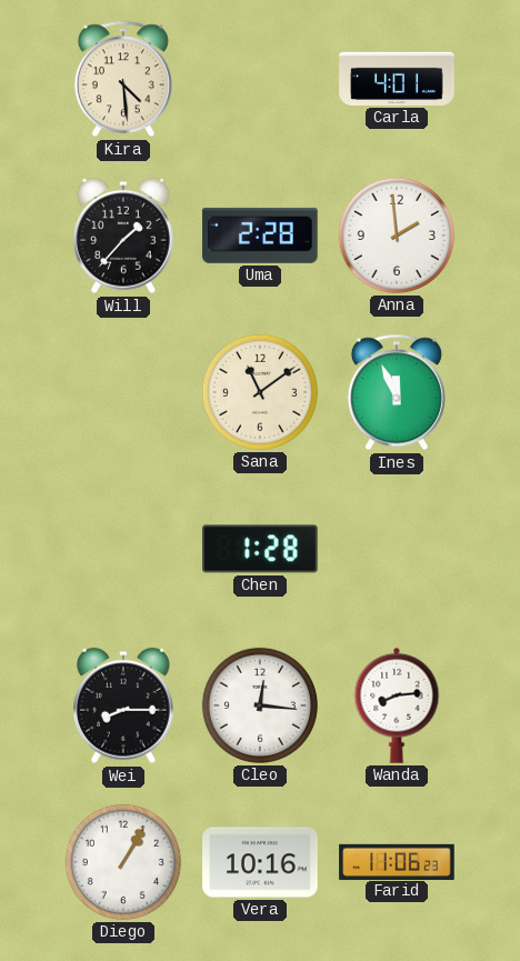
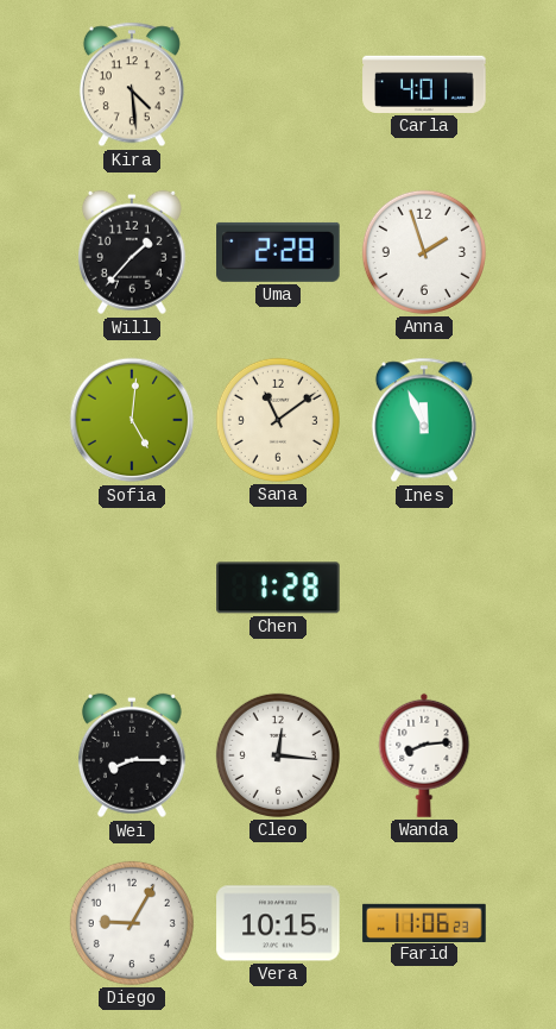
Anna: 1:59 -> 1:57 (424, 252)
Sofia: none -> 5:01 (132, 420)
Diego: 1:05 -> 9:05 (132, 923)
Vera: 10:16 -> 10:15 (278, 923)
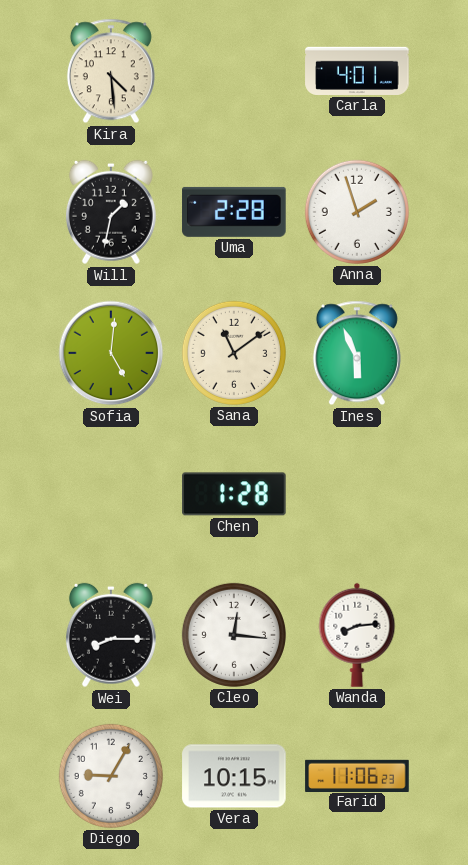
Will: 1:37 -> 1:32 (111, 212)
Ines: 11:56 -> 5:56 (357, 353)
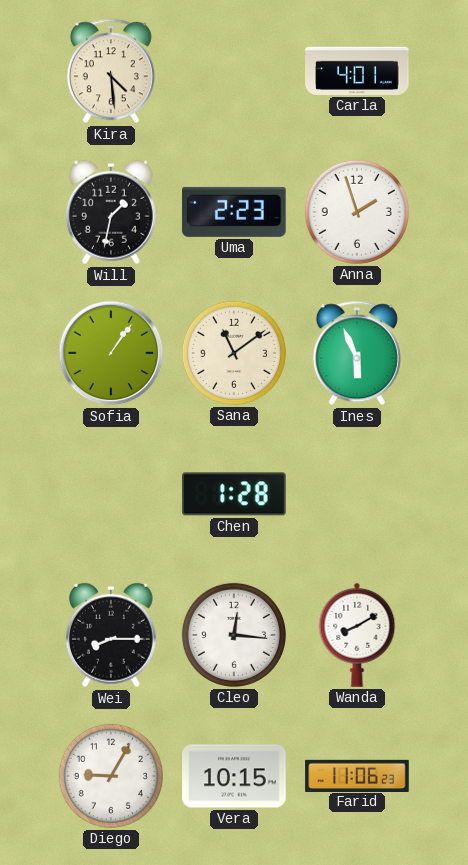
Uma: 2:28 -> 2:23 (234, 212)
Sofia: 5:01 -> 1:06 (111, 353)
Wanda: 8:14 -> 8:10 (357, 635)
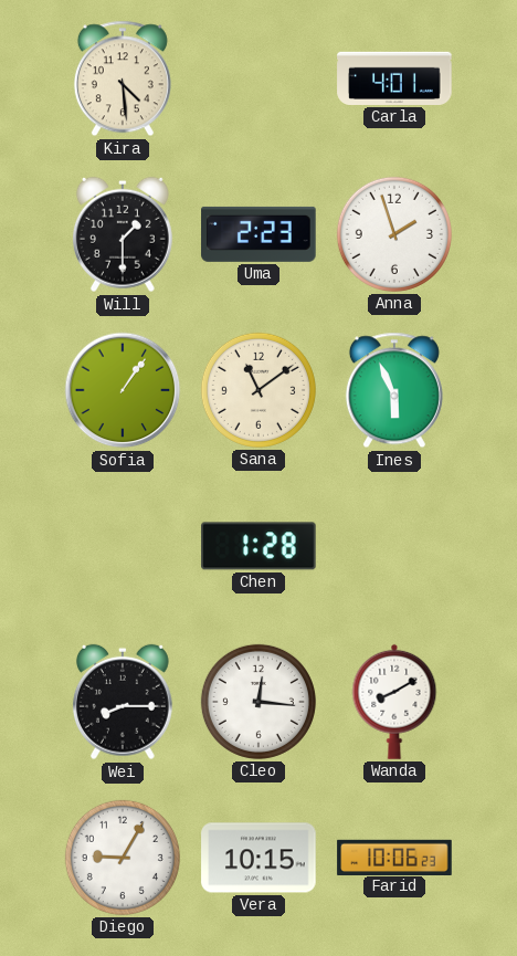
Will: 1:32 -> 1:30 (123, 234)
Farid: 11:06 -> 10:06 (394, 857)
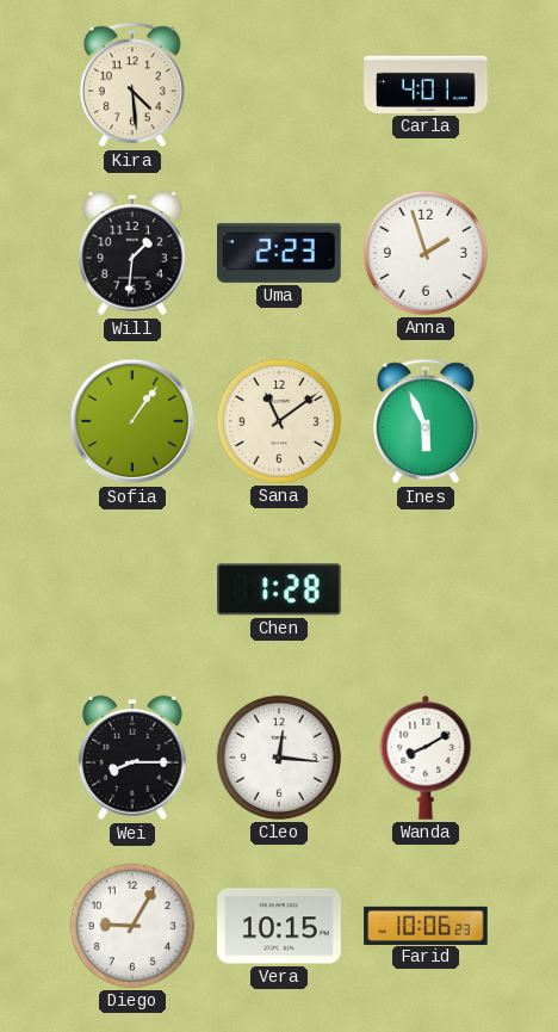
Will: 1:30 -> 1:31 (132, 253)
